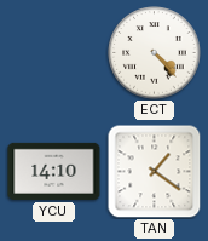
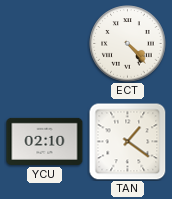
YCU: 14:10 -> 02:10 (45, 141)
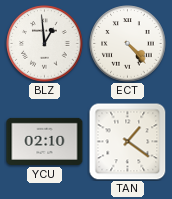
BLZ: none -> 12:59 (45, 44)
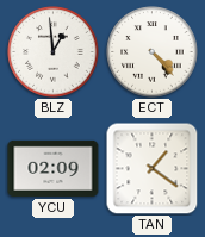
YCU: 02:10 -> 02:09 (54, 168)
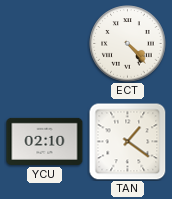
BLZ: 12:59 -> none (54, 52)
YCU: 02:09 -> 02:10 (45, 141)
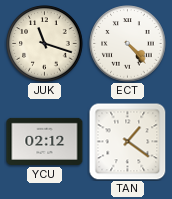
JUK: none -> 11:18 (45, 44)
YCU: 02:10 -> 02:12 (45, 141)
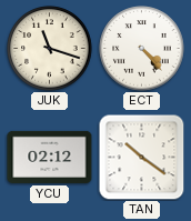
TAN: 1:21 -> 10:21 (141, 157)
